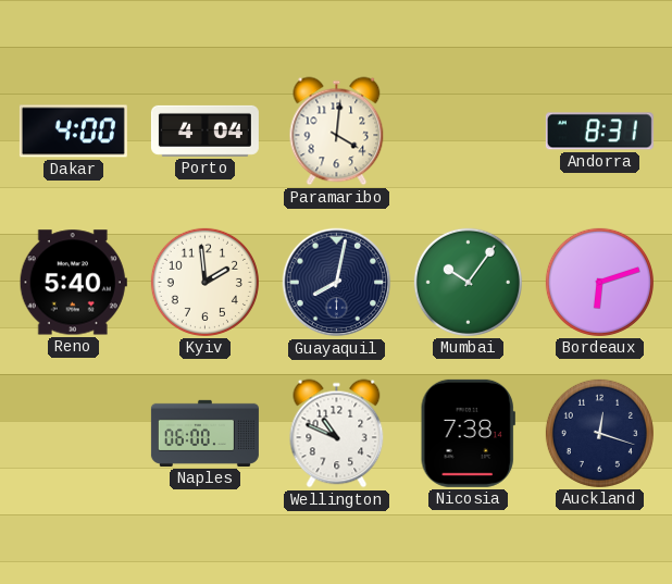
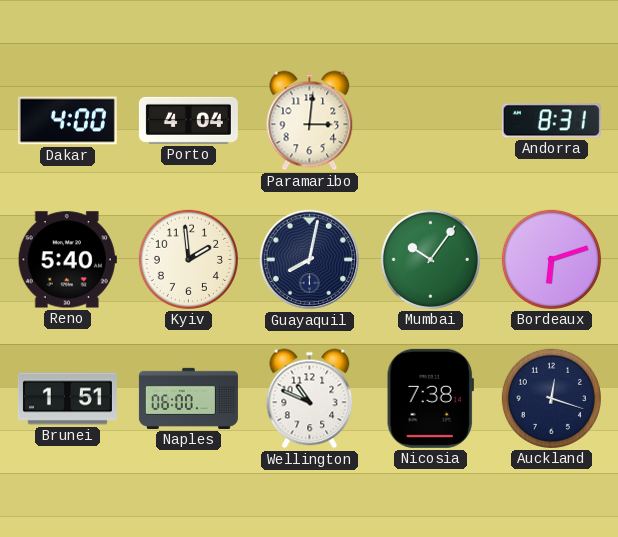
Paramaribo: 4:01 -> 3:01 (310, 121)
Brunei: none -> 1:51 (67, 399)
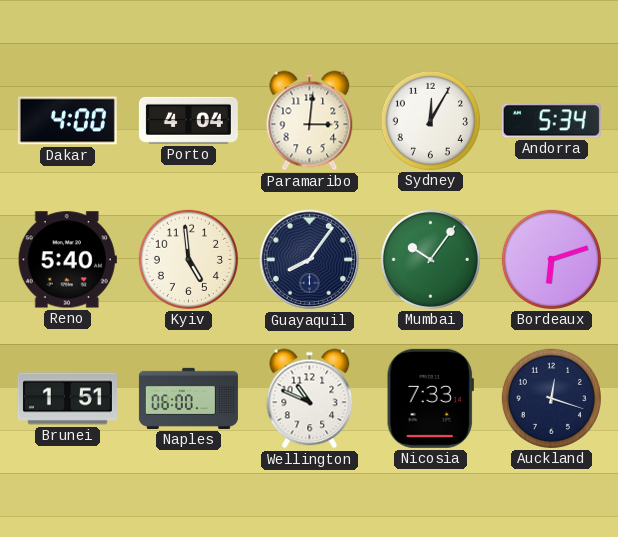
Sydney: none -> 12:05 (430, 120)
Andorra: 8:31 -> 5:34 (551, 121)
Kyiv: 1:59 -> 4:59 (188, 259)
Guayaquil: 8:02 -> 8:06 (310, 260)
Nicosia: 7:38 -> 7:33 (430, 398)
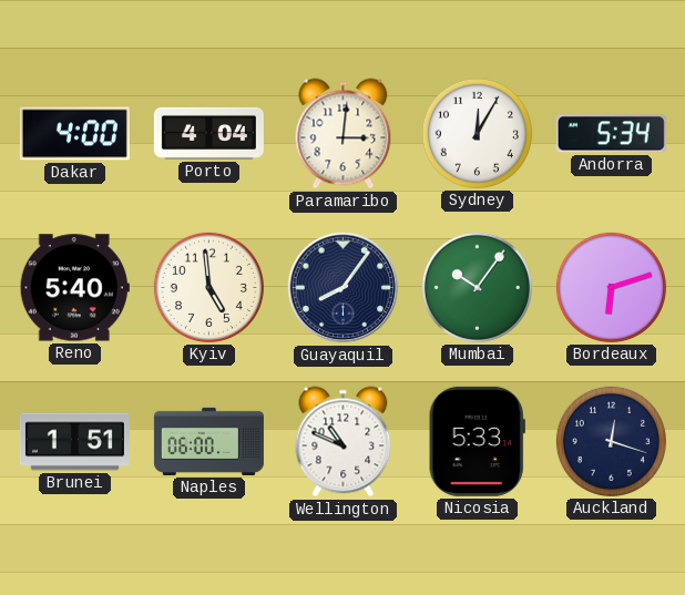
Nicosia: 7:33 -> 5:33 (477, 441)
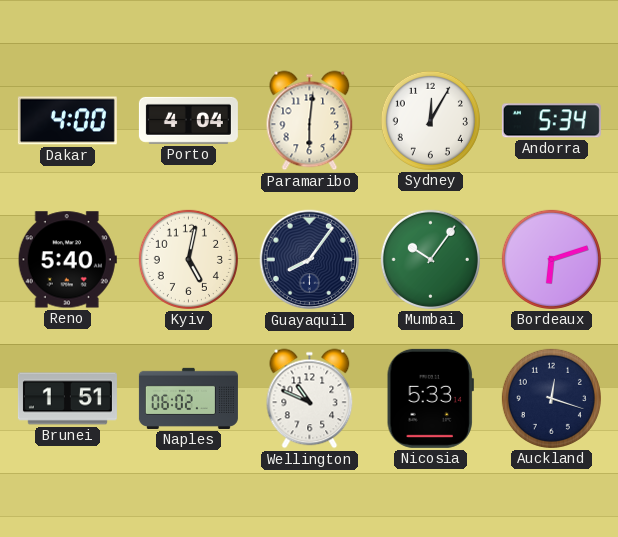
Paramaribo: 3:01 -> 6:01 (310, 121)
Kyiv: 4:59 -> 5:02 (188, 259)
Naples: 06:00 -> 06:02 (188, 398)
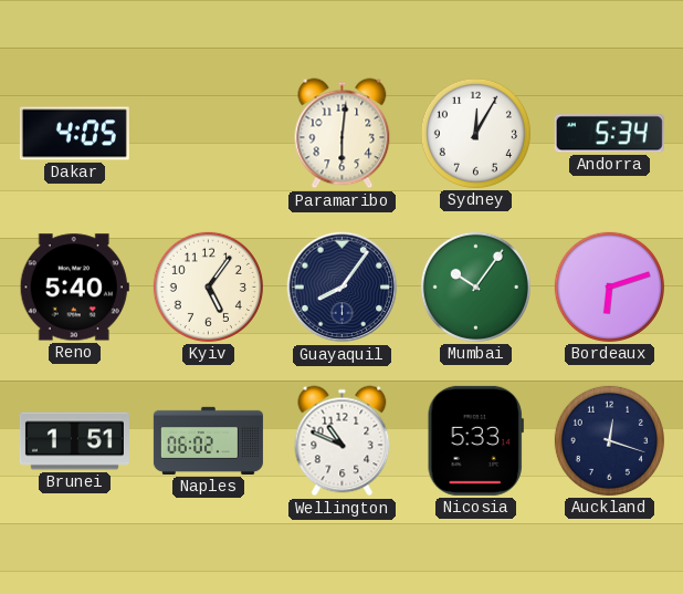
Dakar: 4:00 -> 4:05 (74, 134)
Porto: 4:04 -> none (188, 120)
Kyiv: 5:02 -> 5:06 (208, 286)
